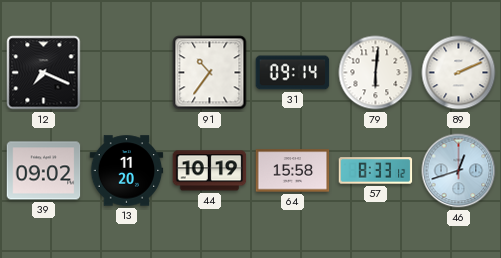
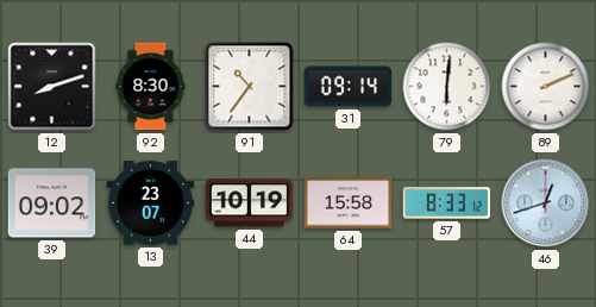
12: 7:19 -> 8:12 (52, 87)
92: none -> 8:30 (151, 87)
13: 11:20 -> 23:07 (151, 203)
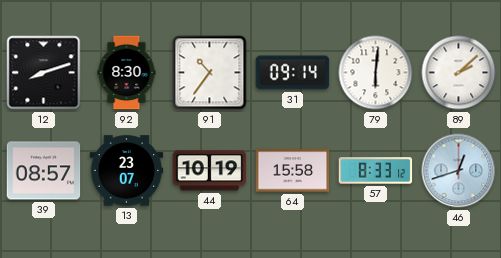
89: 2:11 -> 2:08 (459, 73)
39: 09:02 -> 08:57 (44, 171)
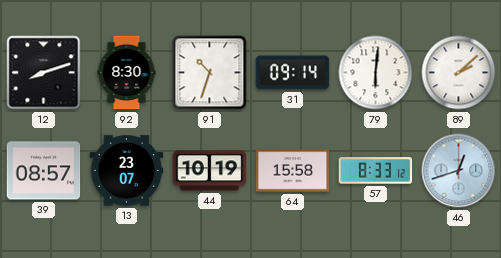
91: 10:36 -> 10:33 (210, 73)
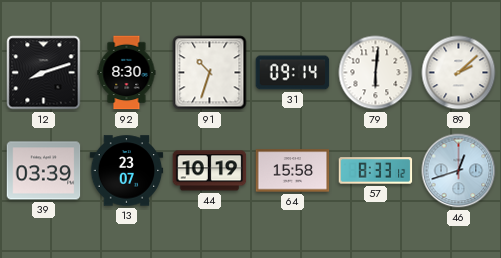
39: 08:57 -> 03:39 (44, 171)
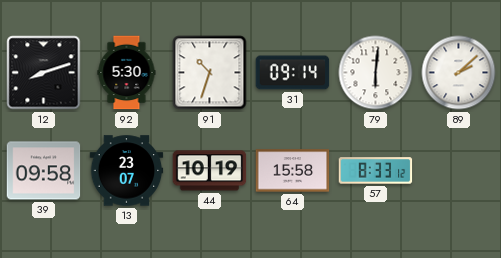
92: 8:30 -> 5:30 (127, 73)
39: 03:39 -> 09:58 (44, 171)
46: 12:42 -> none (459, 171)
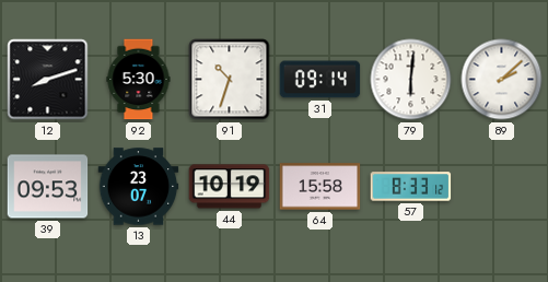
39: 09:58 -> 09:53 (48, 187)
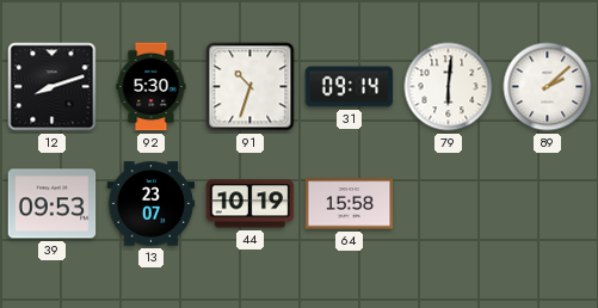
57: 8:33 -> none (411, 187)
